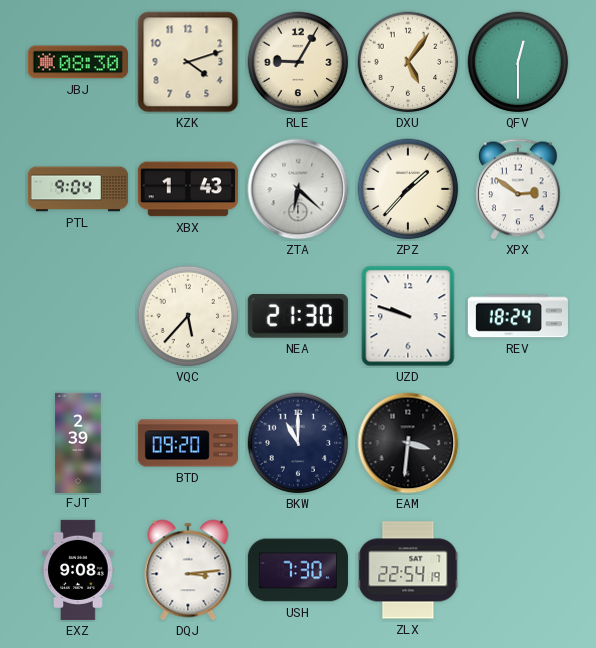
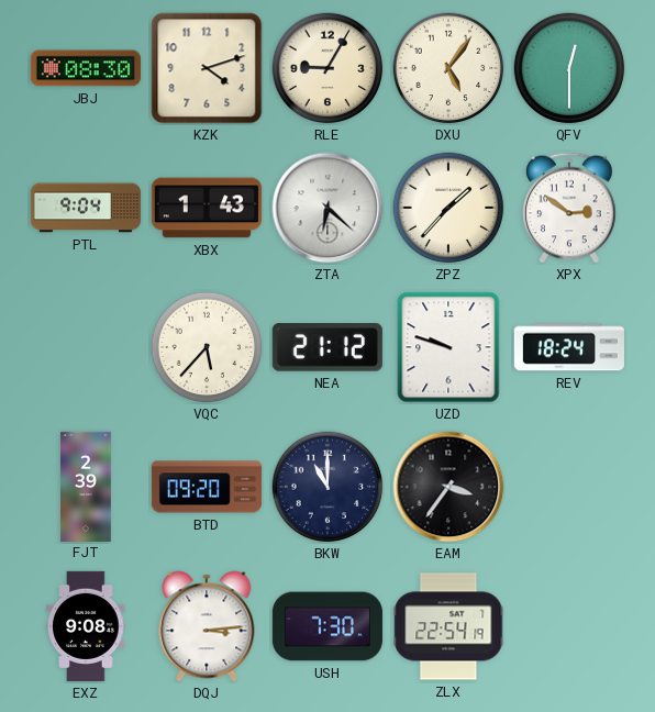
NEA: 21:30 -> 21:12 (327, 348)
EAM: 3:31 -> 3:36 (448, 487)
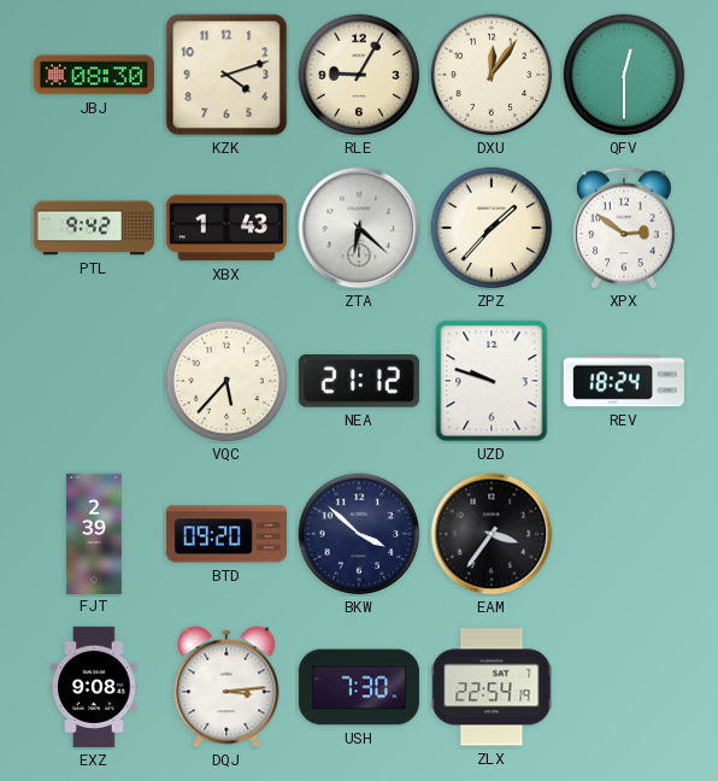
DXU: 5:06 -> 12:06 (492, 75)
PTL: 9:04 -> 9:42 (93, 228)
BKW: 11:00 -> 3:52 (359, 534)
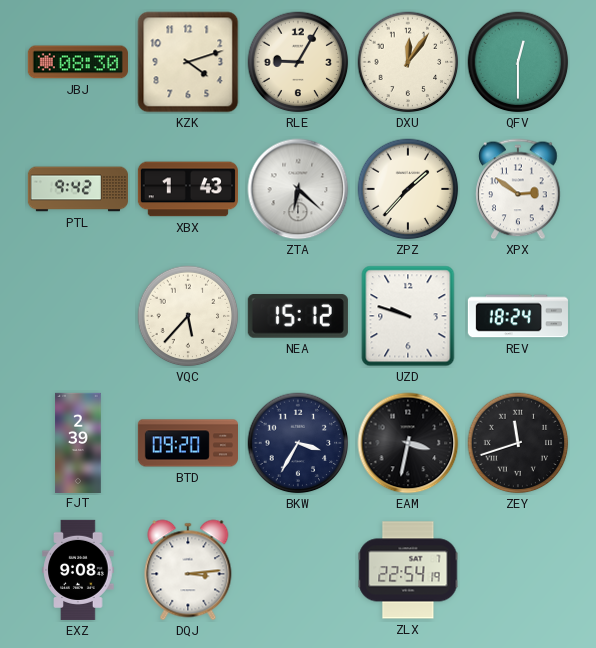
NEA: 21:12 -> 15:12 (298, 317)
BKW: 3:52 -> 3:35 (298, 443)
EAM: 3:36 -> 3:32 (408, 443)
ZEY: none -> 11:42 (518, 443)
USH: 7:30 -> none (359, 687)
